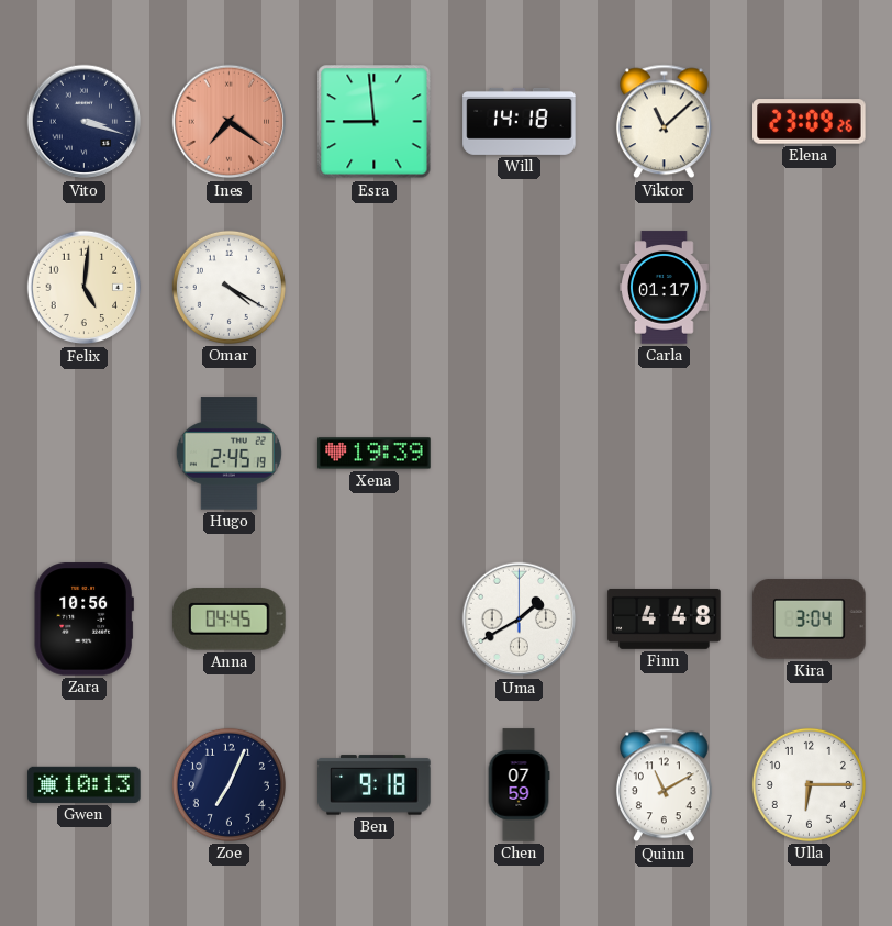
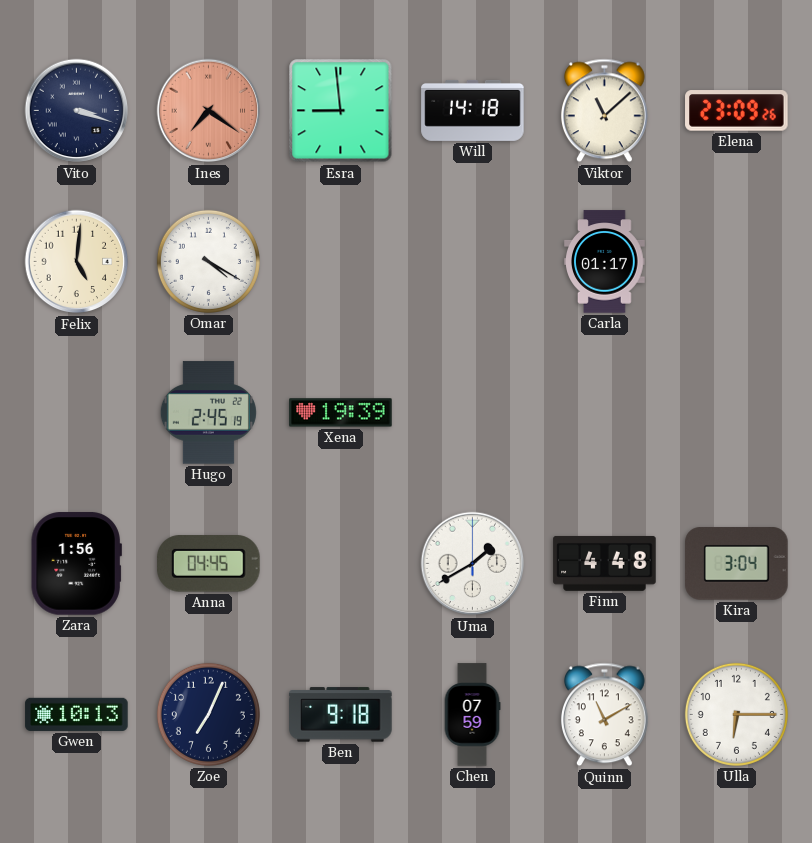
Zara: 10:56 -> 1:56 (76, 564)
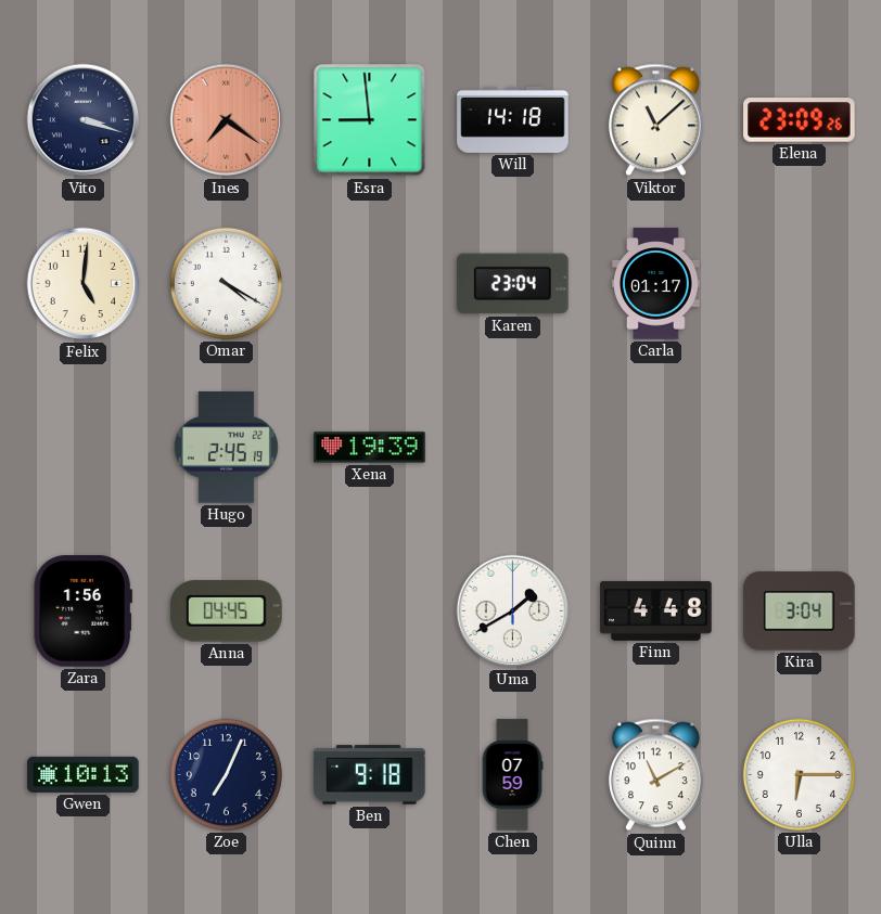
Karen: none -> 23:04 (513, 284)
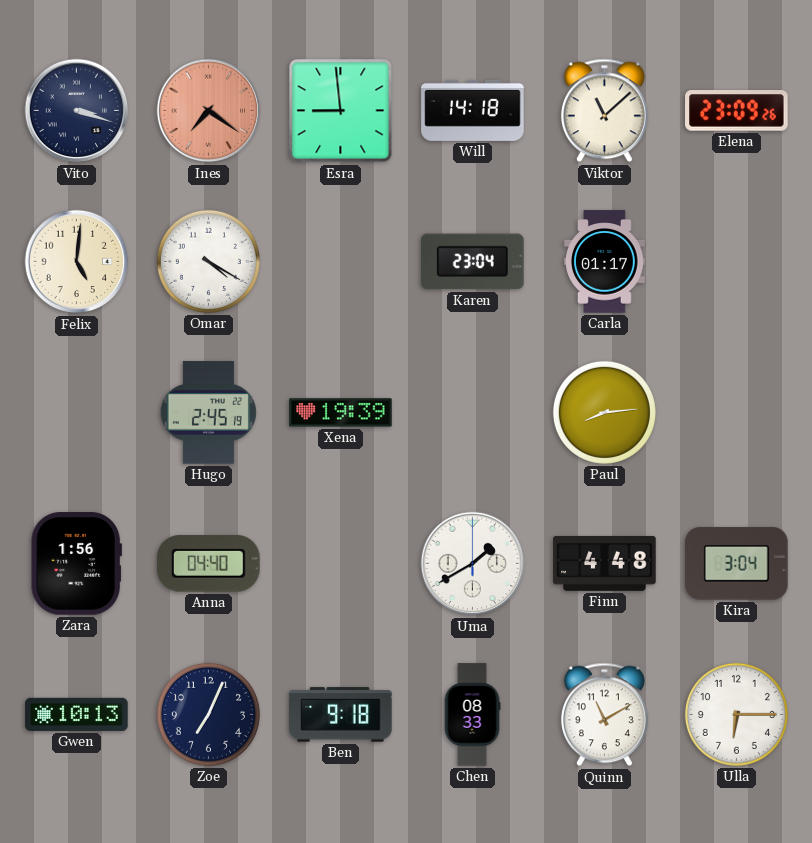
Paul: none -> 8:14 (604, 412)
Anna: 04:45 -> 04:40 (209, 564)
Chen: 07:59 -> 08:33 (472, 715)
